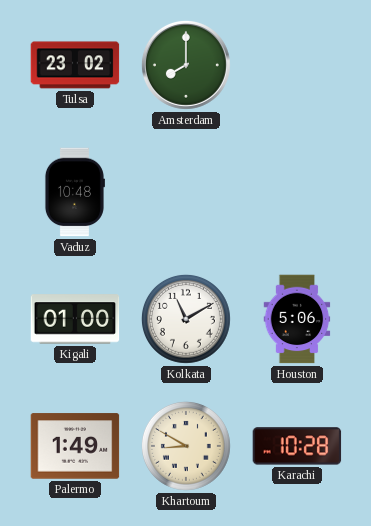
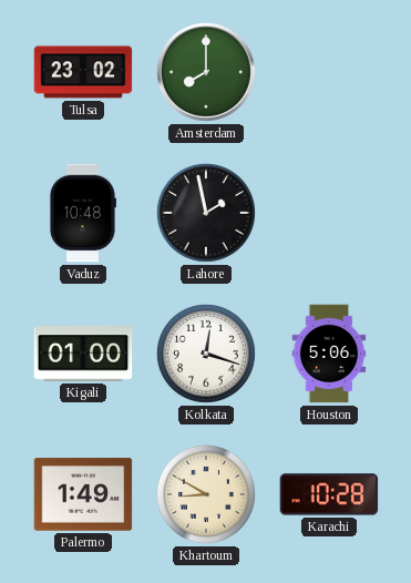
Lahore: none -> 1:58 (206, 213)
Kolkata: 11:10 -> 12:18 (206, 354)
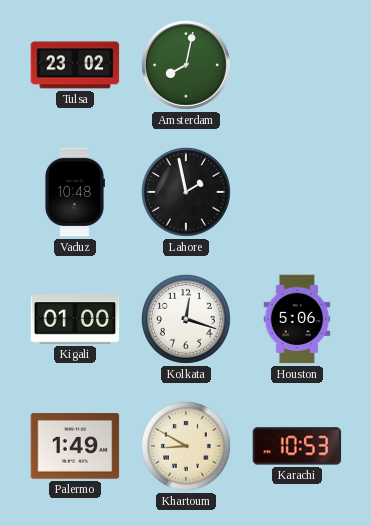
Amsterdam: 8:00 -> 8:02 (186, 65)
Karachi: 10:28 -> 10:53 (297, 446)
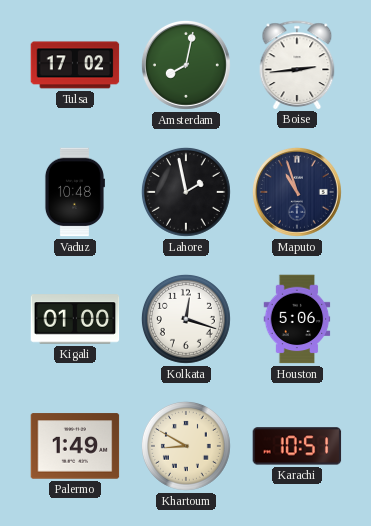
Tulsa: 23:02 -> 17:02 (75, 65)
Boise: none -> 2:44 (297, 65)
Maputo: none -> 10:57 (297, 192)
Karachi: 10:53 -> 10:51 (297, 446)
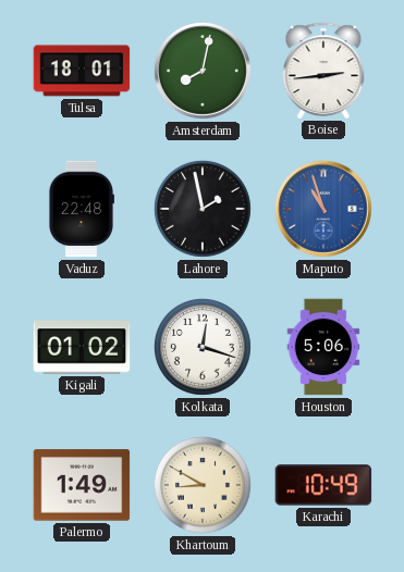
Tulsa: 17:02 -> 18:01 (82, 71)
Vaduz: 10:48 -> 22:48 (81, 209)
Maputo dial: navy -> blue (323, 209)
Kigali: 01:00 -> 01:02 (82, 347)
Karachi: 10:51 -> 10:49 (323, 485)
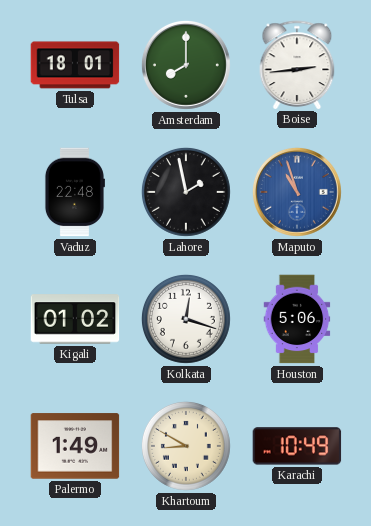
Amsterdam: 8:02 -> 8:00 (186, 65)
